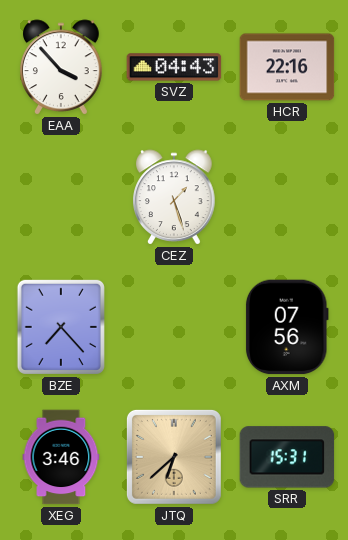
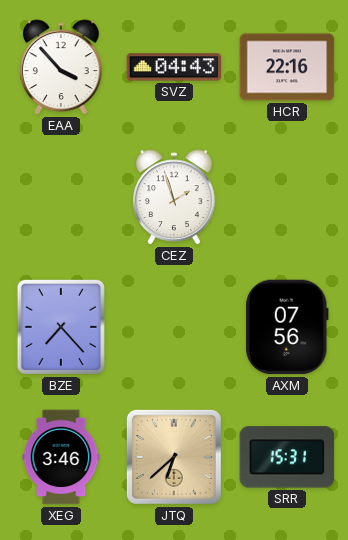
CEZ: 1:27 -> 1:57 (175, 197)
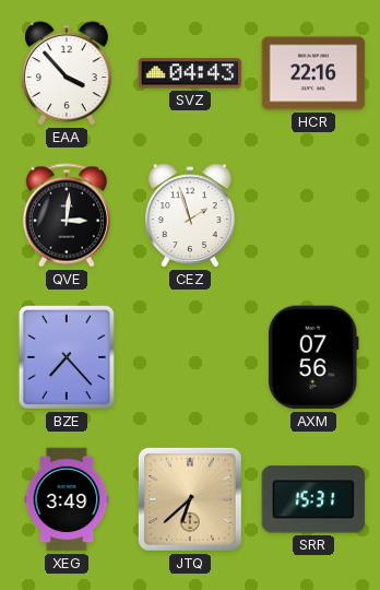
QVE: none -> 3:01 (67, 215)
XEG: 3:46 -> 3:49 (67, 499)
